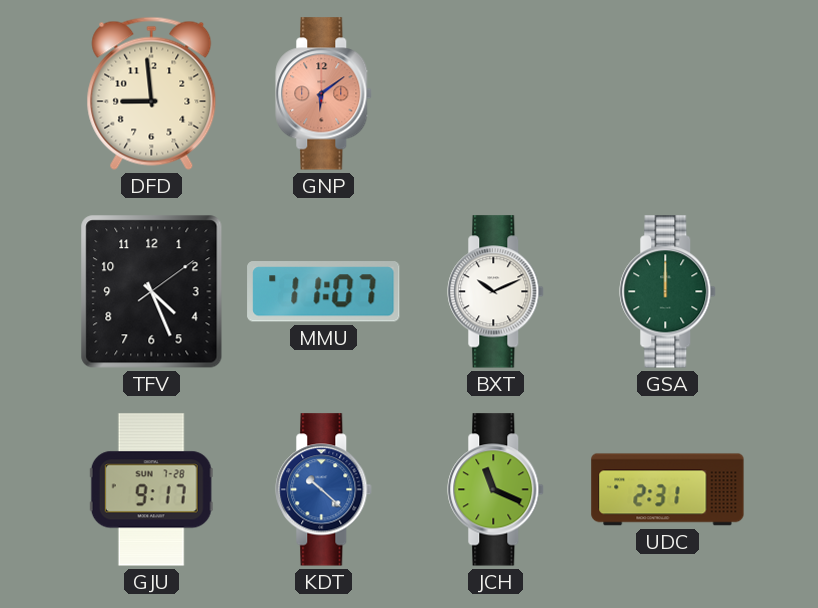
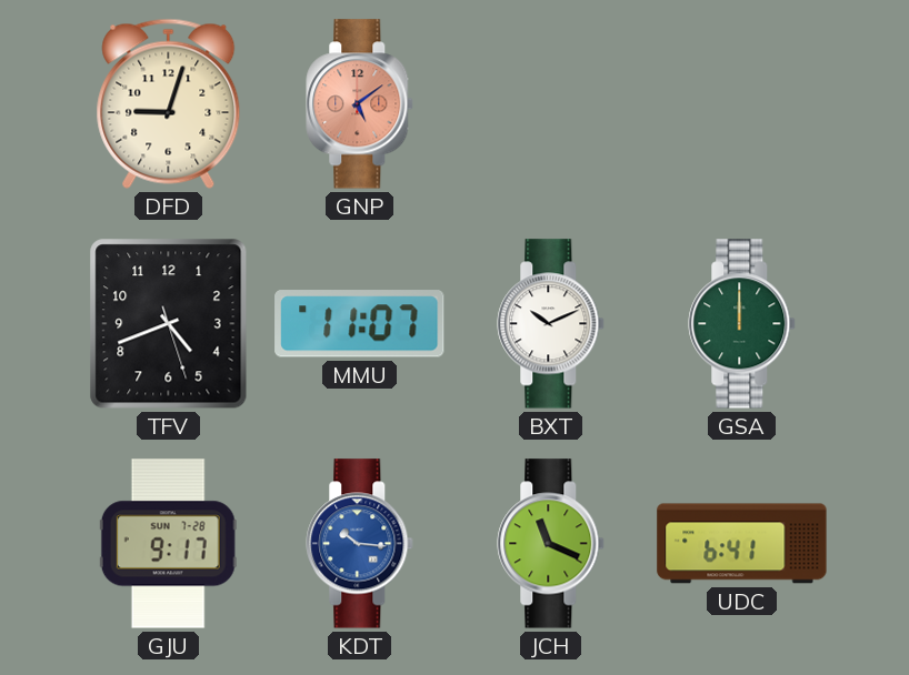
DFD: 8:59 -> 9:03 (169, 103)
GNP: 6:09 -> 5:09 (360, 104)
TFV: 4:26 -> 4:41 (169, 324)
KDT: 10:22 -> 10:16 (360, 544)
UDC: 2:31 -> 6:41 (742, 544)
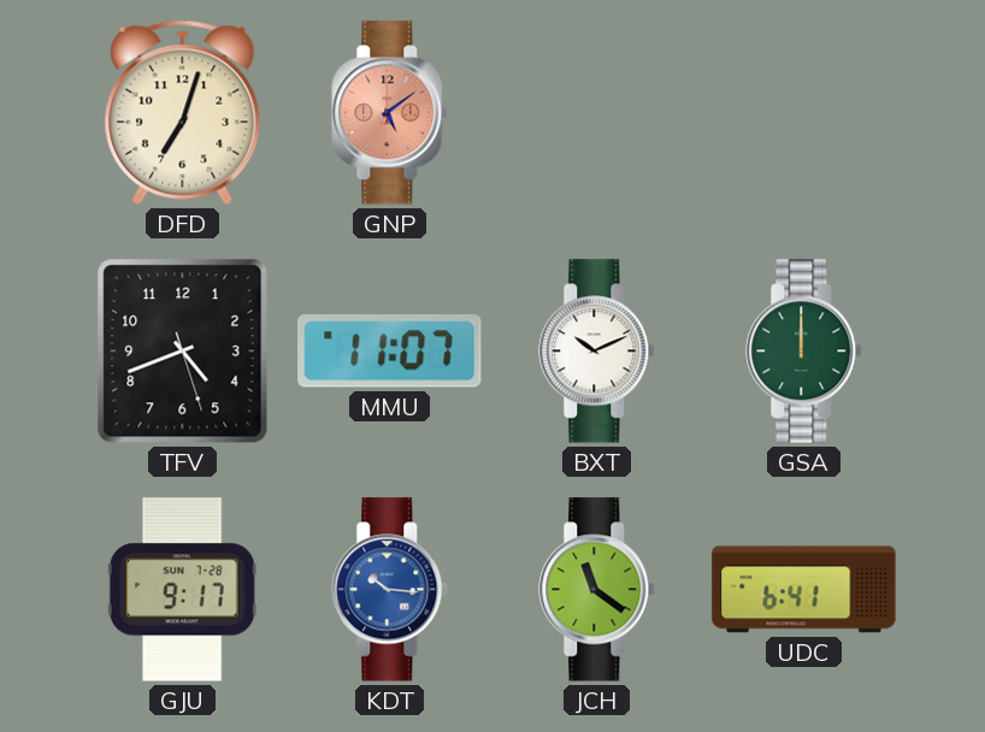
DFD: 9:03 -> 7:03 (183, 112)
JCH: 11:19 -> 11:21 (597, 590)
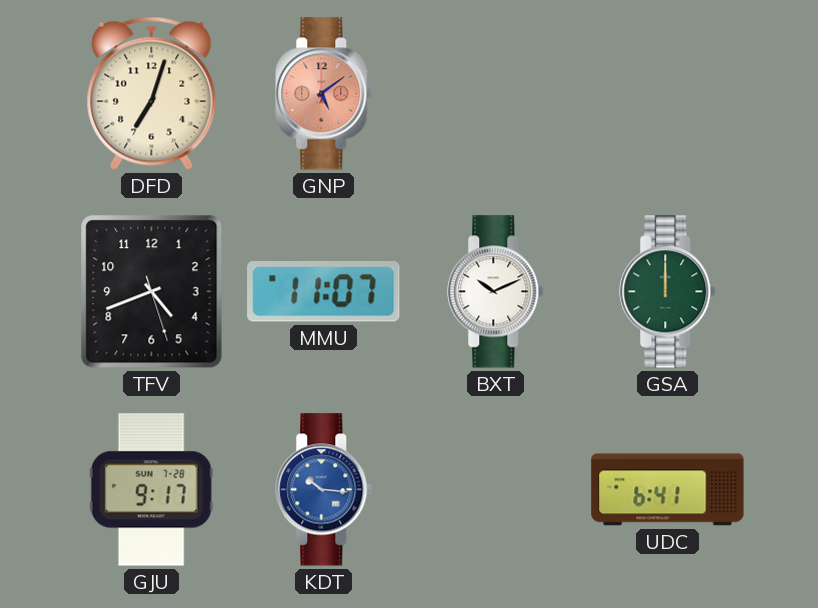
JCH: 11:21 -> none (597, 590)
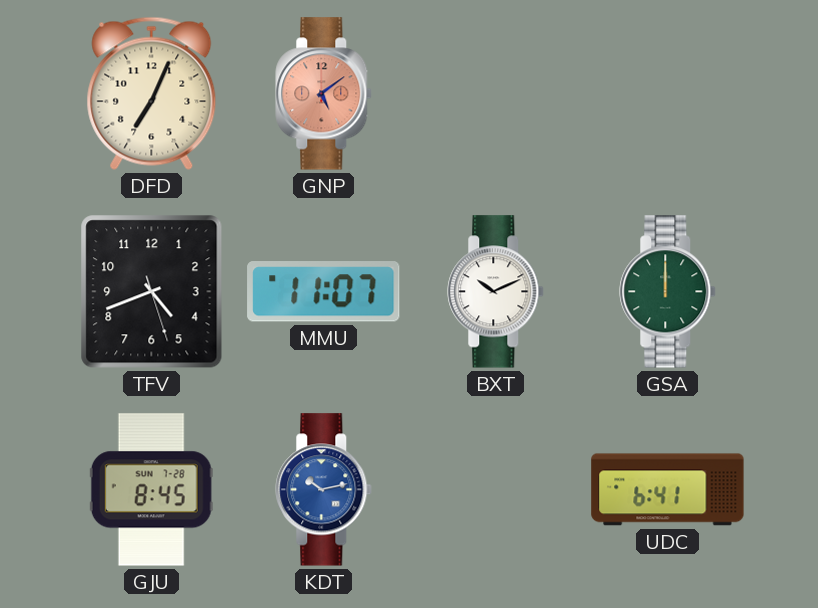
DFD: 7:03 -> 7:04 (152, 93)
GJU: 9:17 -> 8:45 (151, 490)
KDT: 10:16 -> 10:13 (324, 490)
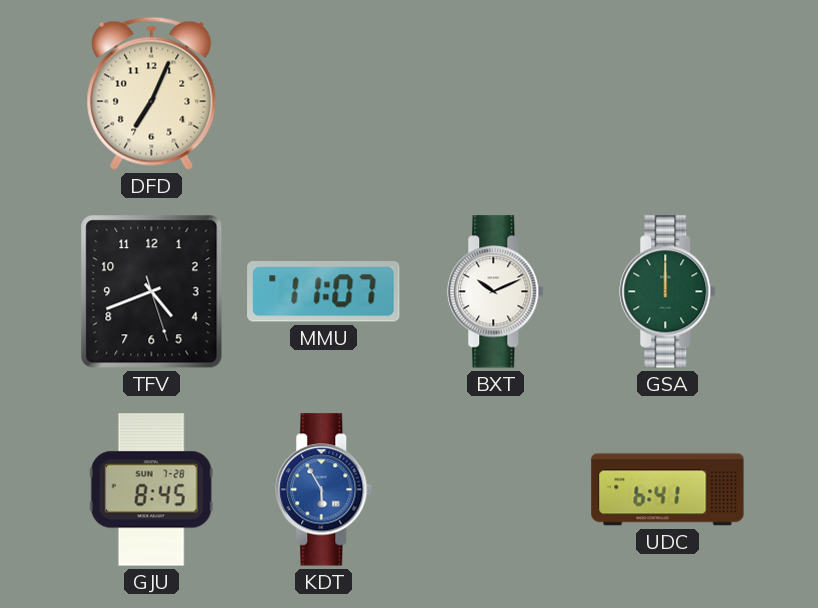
GNP: 5:09 -> none (324, 94)
KDT: 10:13 -> 5:55 (324, 490)
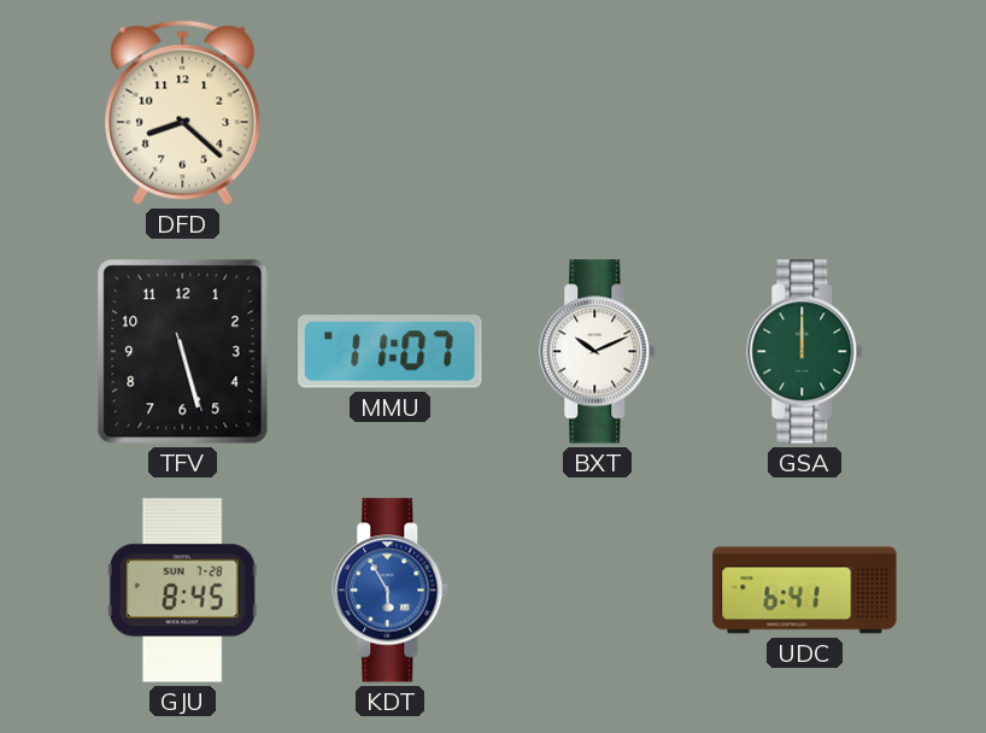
DFD: 7:04 -> 8:22 (183, 112)
TFV: 4:41 -> 5:27 (183, 352)
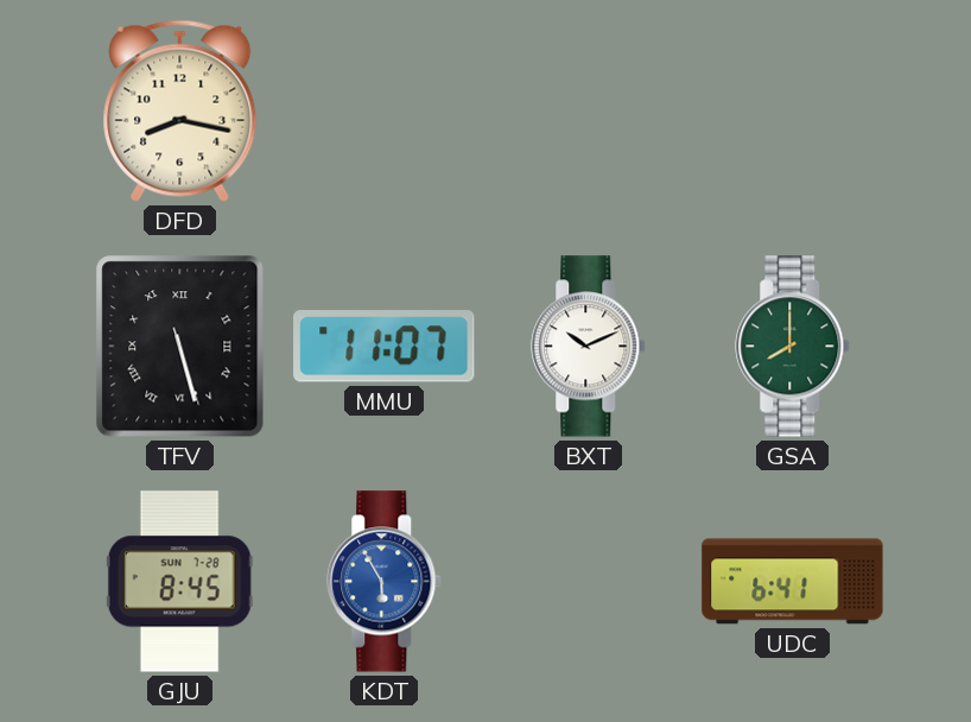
DFD: 8:22 -> 8:17 (180, 110)
TFV numerals: Arabic -> Roman (180, 347)
GSA: 12:00 -> 8:00 (793, 347)
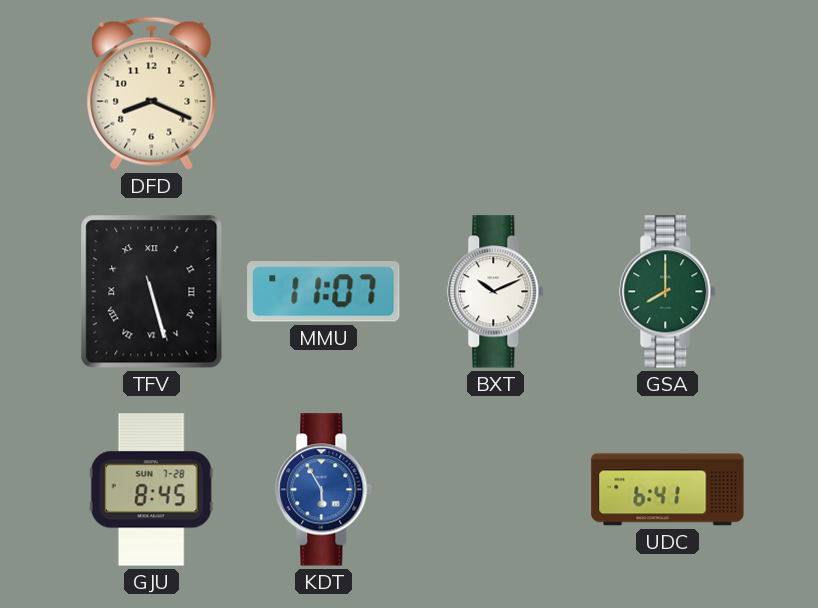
DFD: 8:17 -> 8:19 (152, 93)
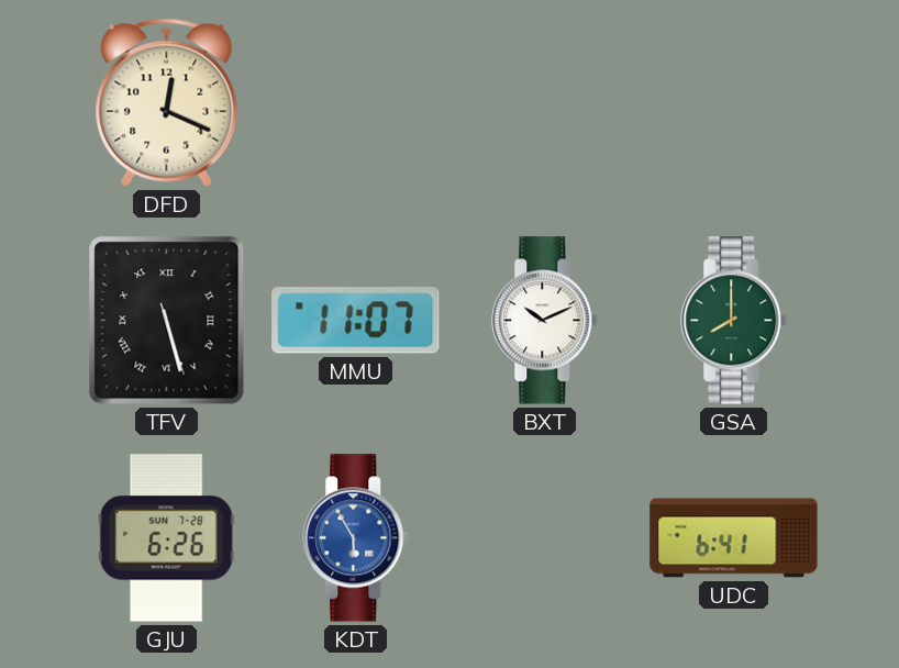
DFD: 8:19 -> 12:19 (167, 102)
GJU: 8:45 -> 6:26 (166, 538)
